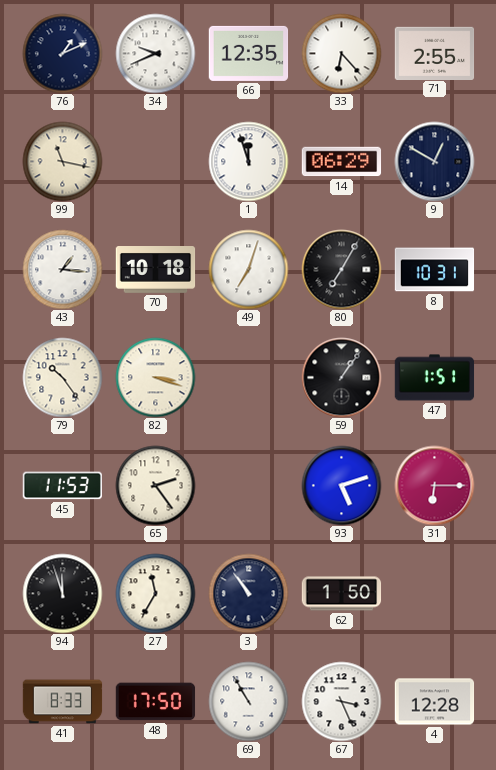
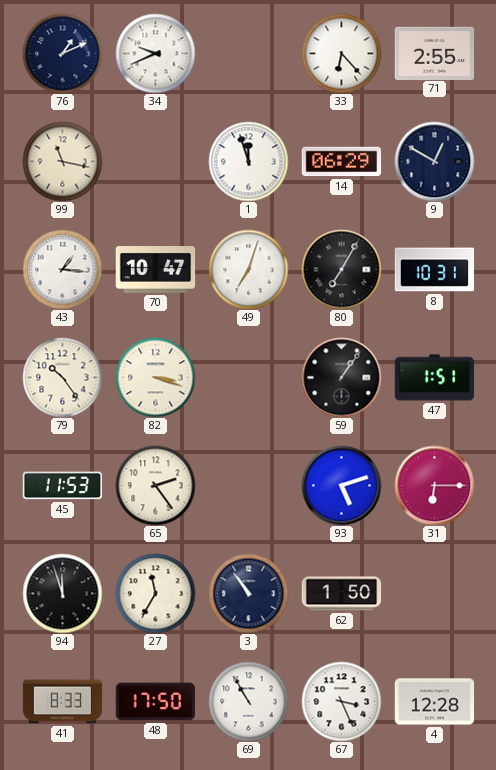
66: 12:35 -> none (248, 53)
70: 10:18 -> 10:47 (155, 270)
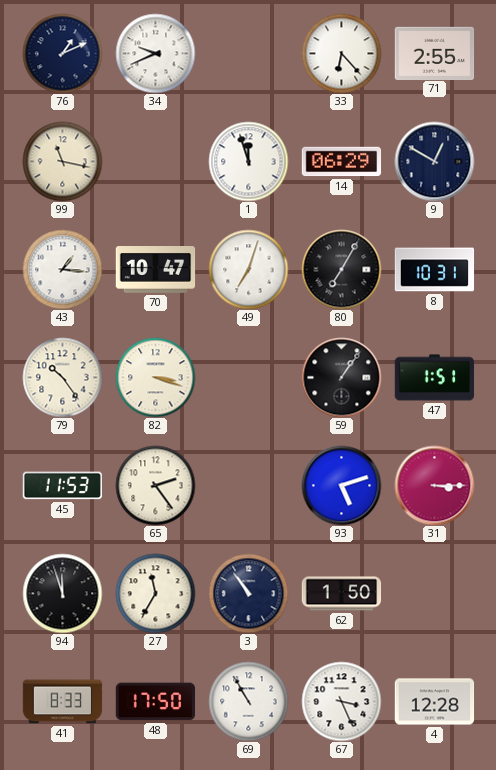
31: 6:15 -> 3:15 (434, 485)
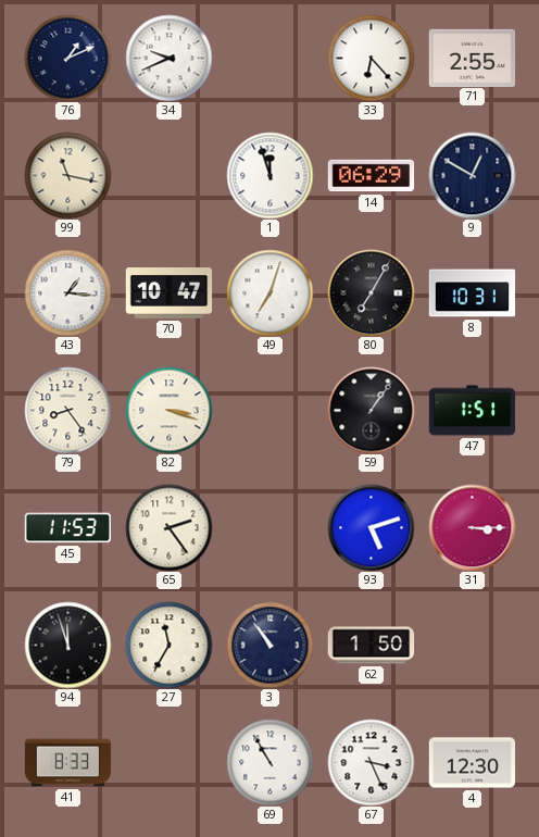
79: 10:24 -> 8:24 (67, 410)
48: 17:50 -> none (155, 702)
4: 12:28 -> 12:30 (472, 763)
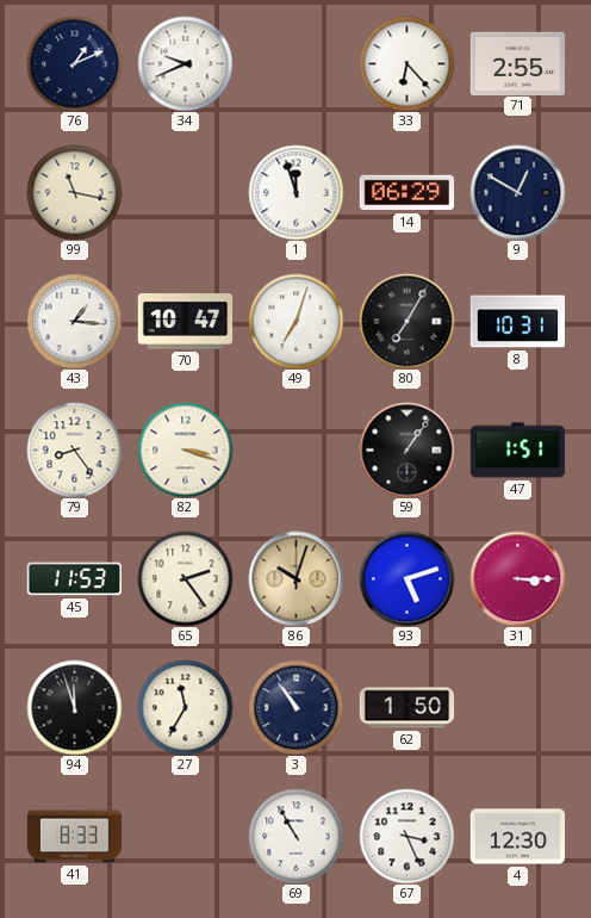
86: none -> 10:03 (295, 578)
